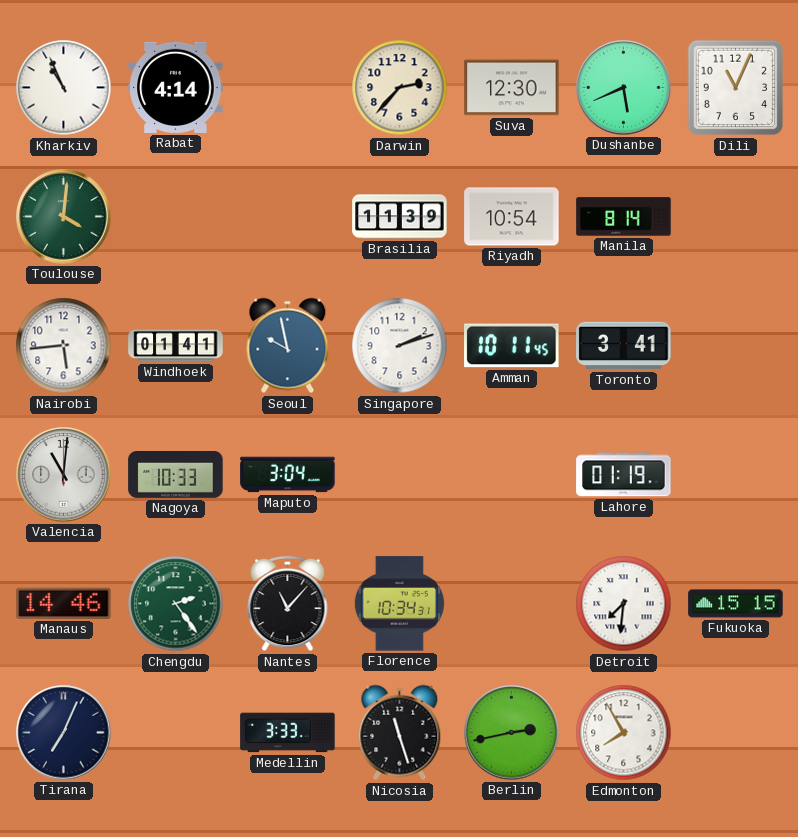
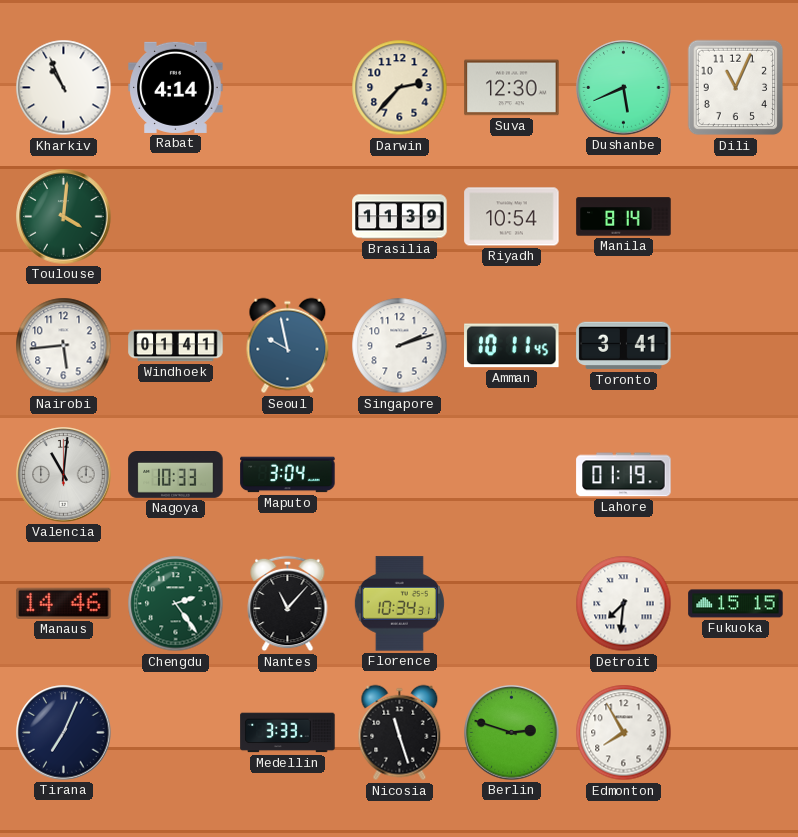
Berlin: 2:43 -> 2:48 (512, 733)
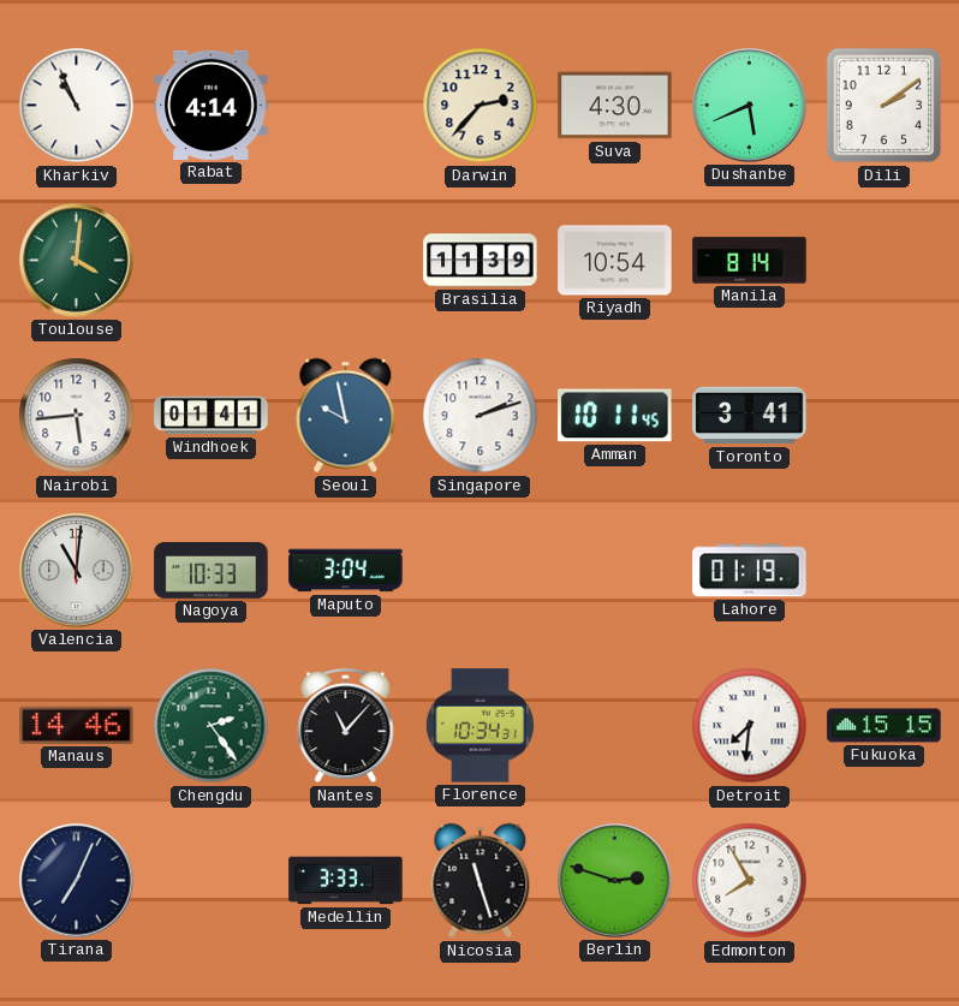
Suva: 12:30 -> 4:30 (615, 106)
Dili: 11:04 -> 2:09 (884, 106)
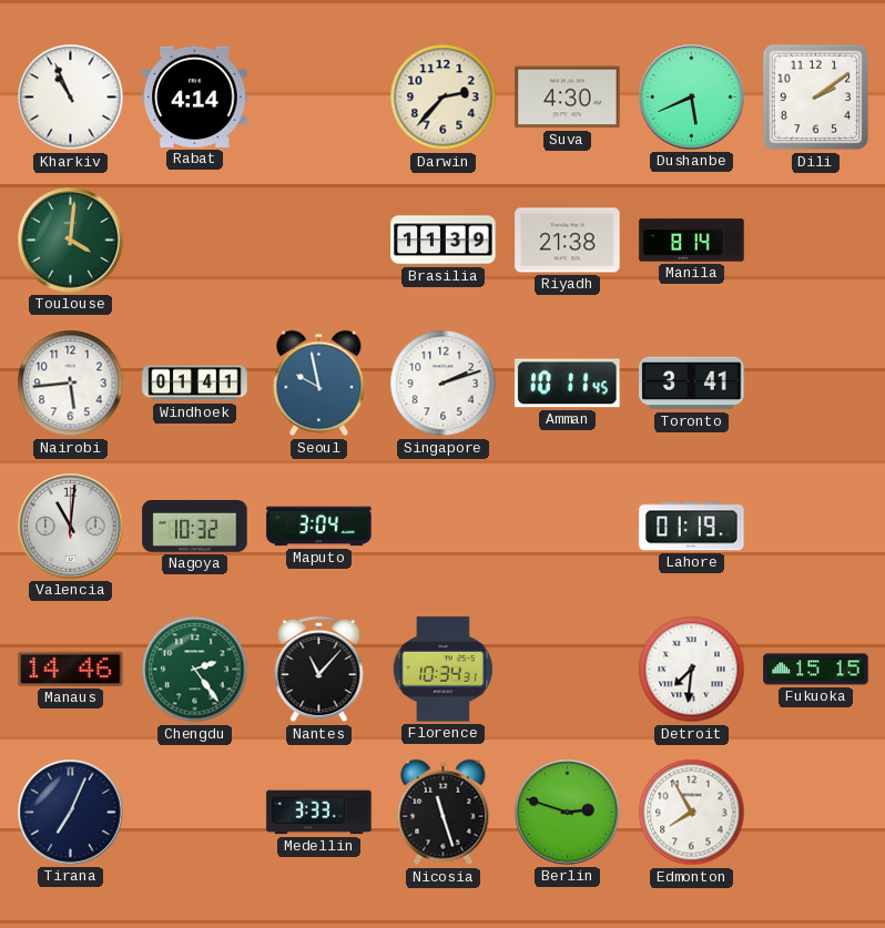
Riyadh: 10:54 -> 21:38 (568, 241)
Nagoya: 10:33 -> 10:32 (195, 527)
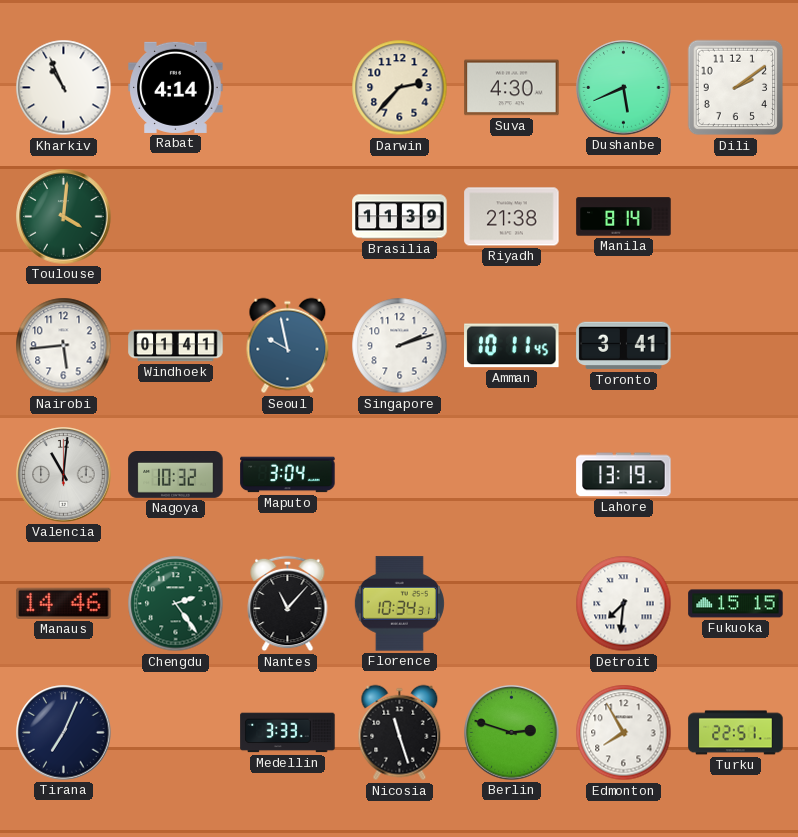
Lahore: 01:19 -> 13:19 (624, 475)
Turku: none -> 22:51 (736, 733)
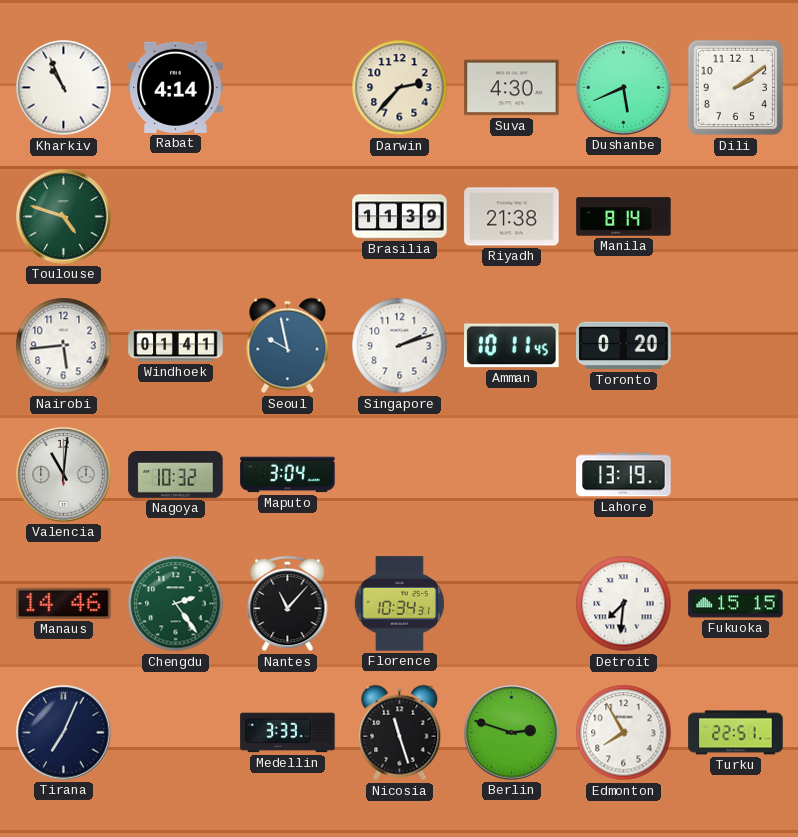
Toulouse: 4:01 -> 4:48 (64, 217)
Toronto: 3:41 -> 0:20 (624, 346)
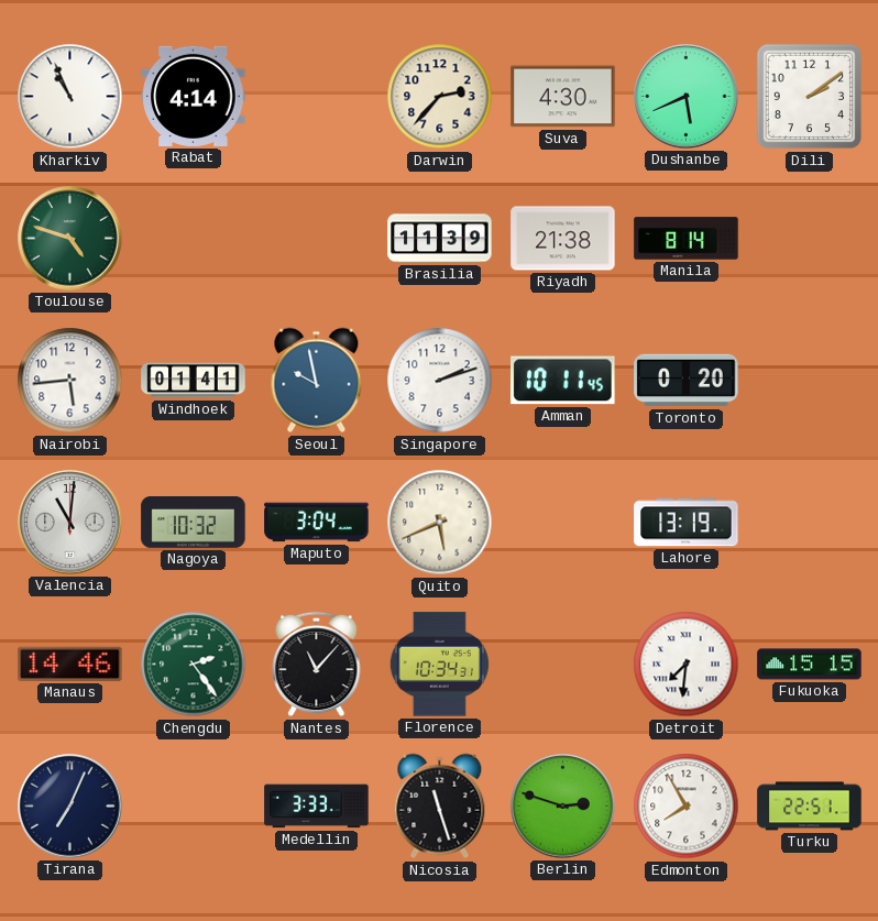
Quito: none -> 5:41 (440, 523)
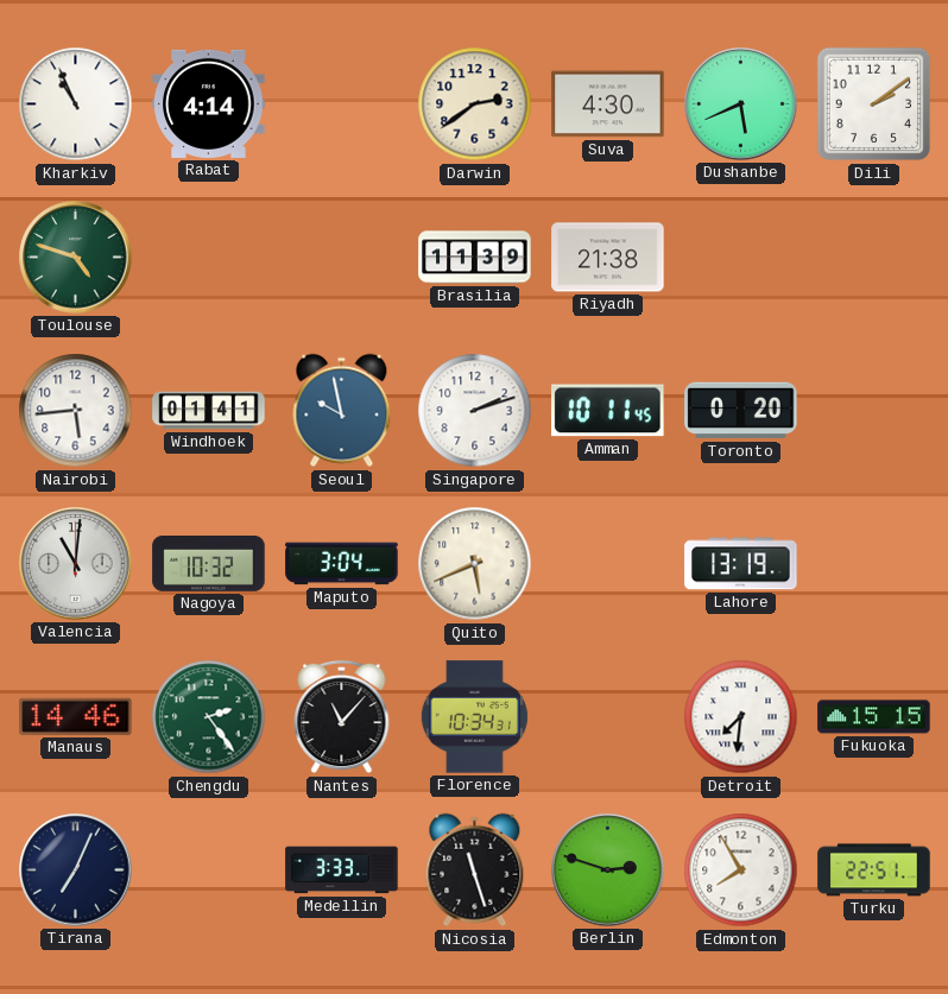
Darwin: 2:37 -> 2:39 (475, 105)
Manila: 8:14 -> none (687, 239)
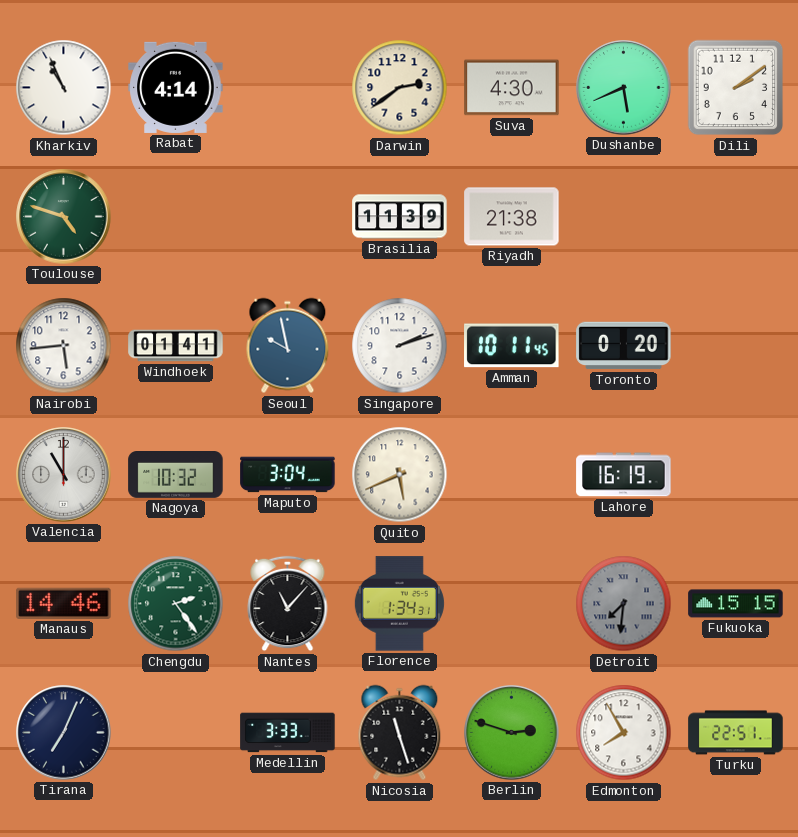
Valencia: 11:01 -> 11:00 (64, 475)
Lahore: 13:19 -> 16:19 (624, 475)
Florence: 10:34 -> 1:34 (399, 604)
Detroit dial: white -> grey (624, 604)
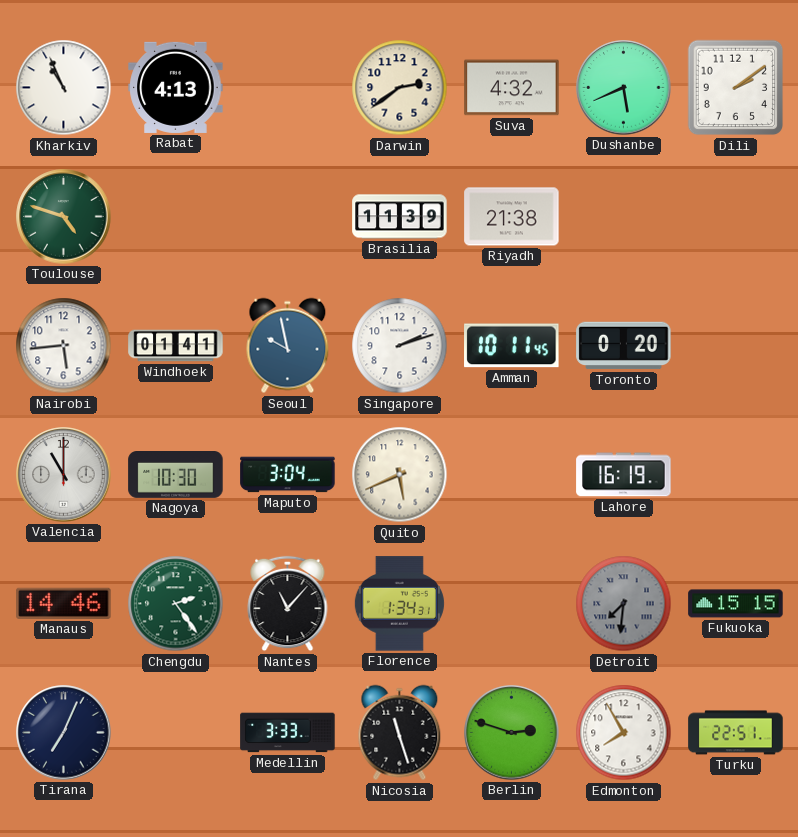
Rabat: 4:14 -> 4:13 (176, 87)
Suva: 4:30 -> 4:32 (512, 88)
Nagoya: 10:32 -> 10:30 (176, 475)
